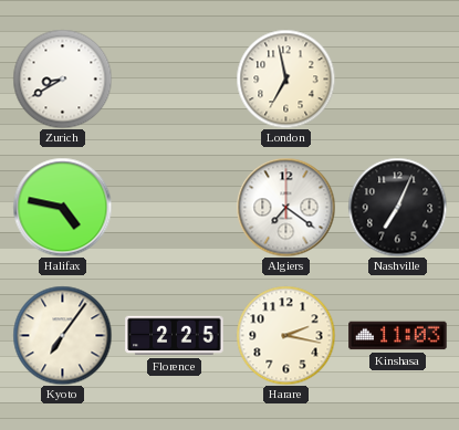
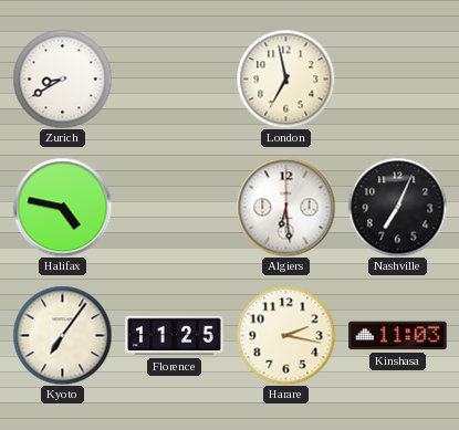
Algiers: 7:21 -> 6:29 (285, 207)
Florence: 2:25 -> 11:25 (175, 336)
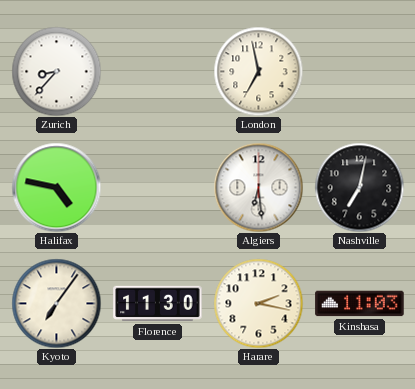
Zurich: 8:40 -> 8:37 (56, 71)
Nashville: 7:04 -> 7:02 (359, 187)
Florence: 11:25 -> 11:30 (158, 304)
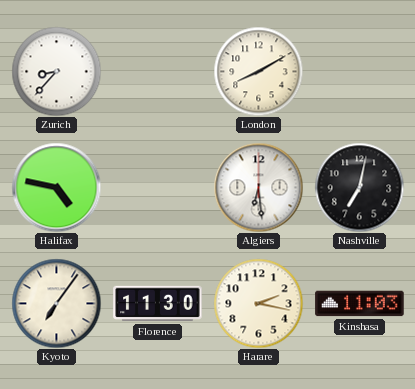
London: 6:58 -> 8:10 (258, 71)
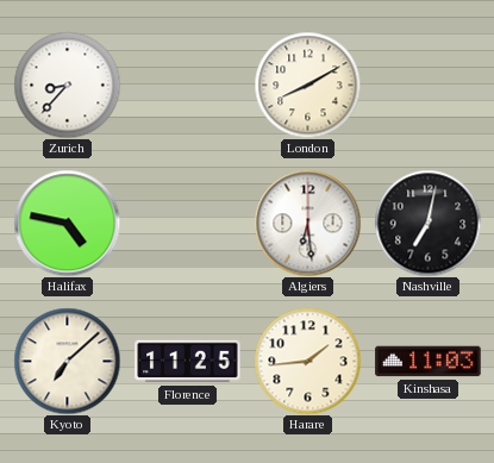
Kyoto: 7:06 -> 7:08 (67, 361)
Florence: 11:30 -> 11:25 (188, 362)
Harare: 2:17 -> 1:44 (307, 361)
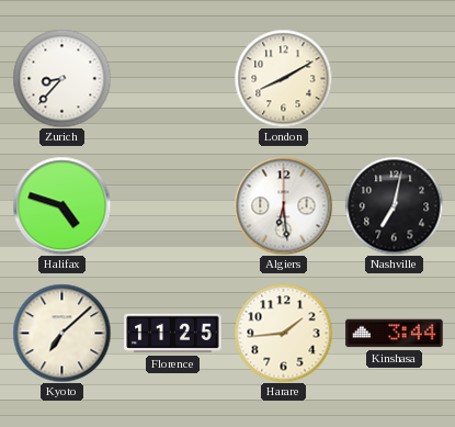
Halifax: 4:47 -> 4:48 (61, 205)
Kinshasa: 11:03 -> 3:44 (395, 334)
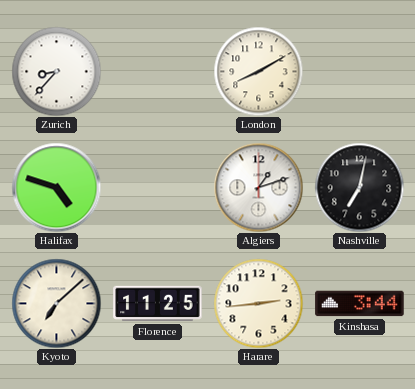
Algiers: 6:29 -> 1:12 (258, 187)
Harare: 1:44 -> 2:44 (258, 303)
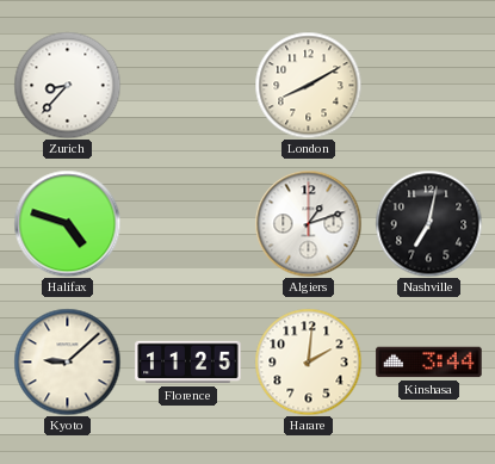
Kyoto: 7:08 -> 9:08 (67, 361)
Harare: 2:44 -> 2:01 (308, 361)
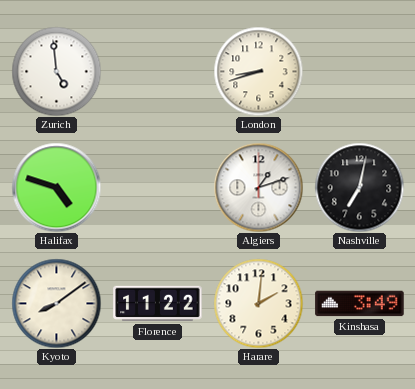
Zurich: 8:37 -> 4:59 (56, 71)
London: 8:10 -> 8:42 (258, 71)
Kyoto: 9:08 -> 8:09 (56, 303)
Florence: 11:25 -> 11:22 (158, 304)
Kinshasa: 3:44 -> 3:49 (360, 304)
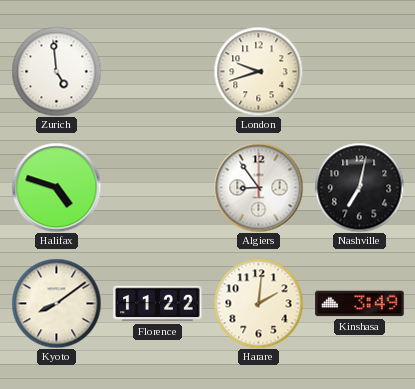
London: 8:42 -> 9:42 (258, 71)
Algiers: 1:12 -> 8:54 (258, 187)
